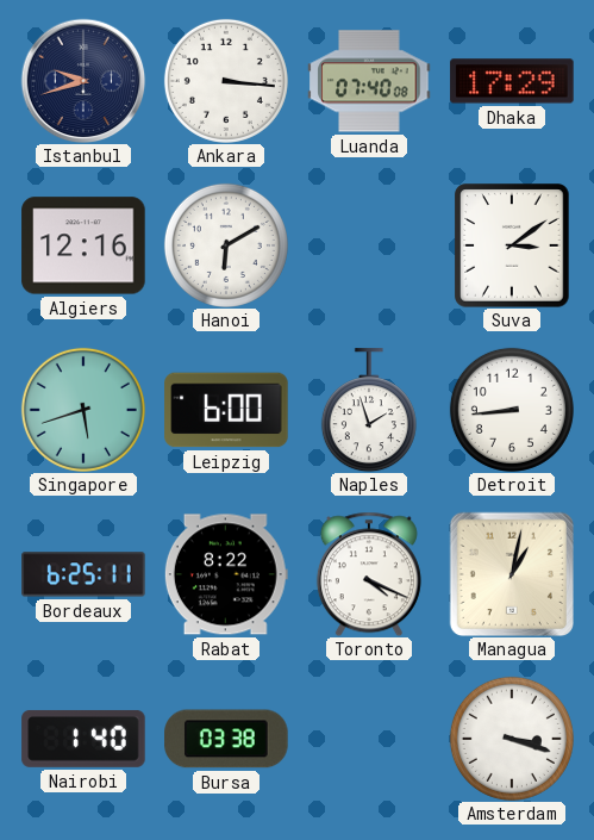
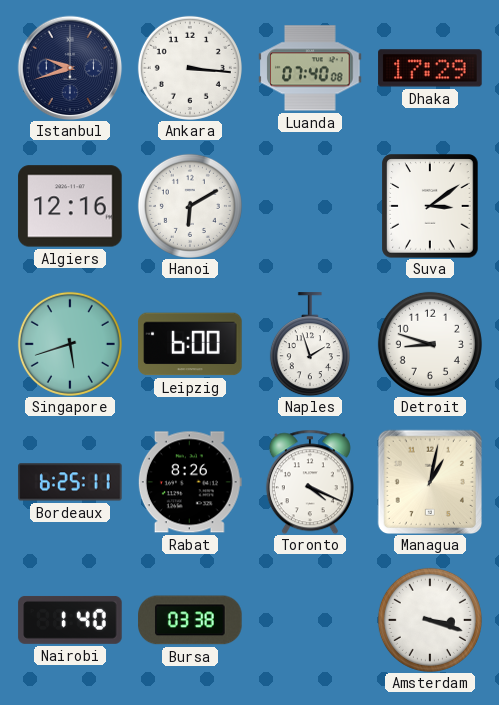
Detroit: 8:44 -> 8:48 (430, 344)
Rabat: 8:22 -> 8:26 (190, 482)
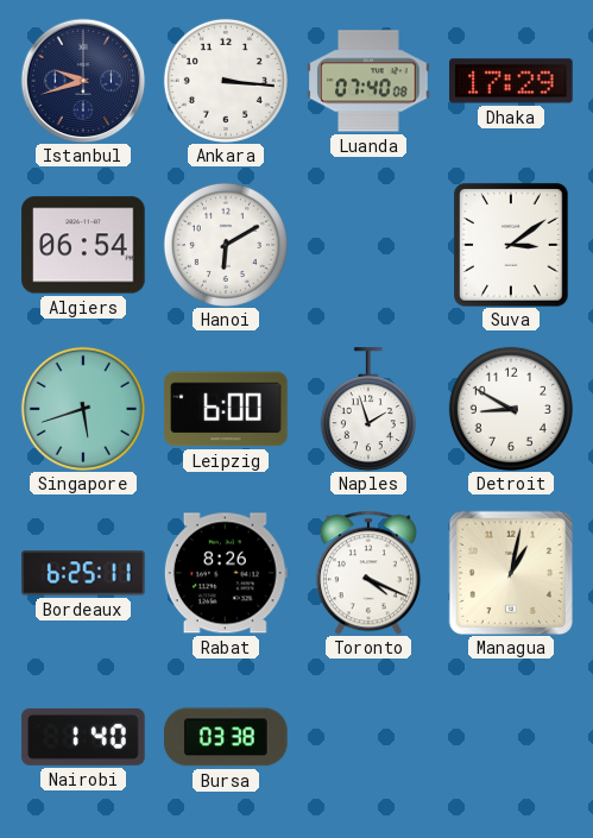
Algiers: 12:16 -> 06:54 (83, 245)
Detroit: 8:48 -> 8:50 (511, 409)
Amsterdam: 3:18 -> none (430, 620)
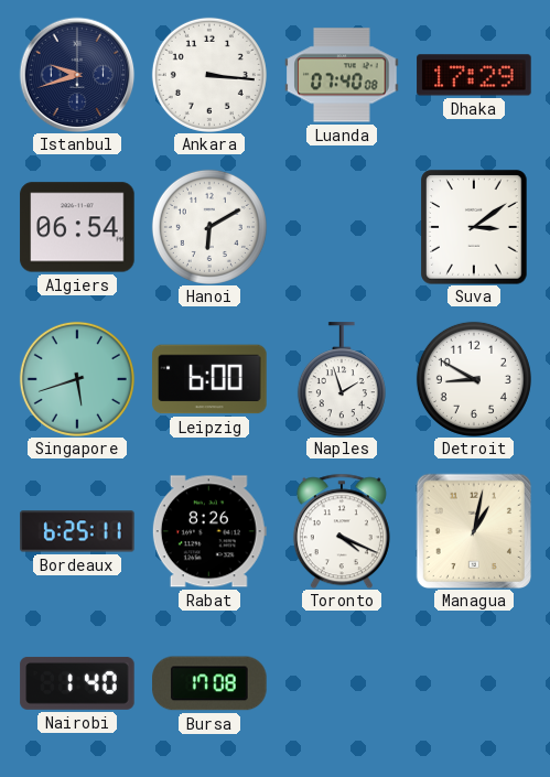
Bursa: 03:38 -> 17:08 (209, 683)
